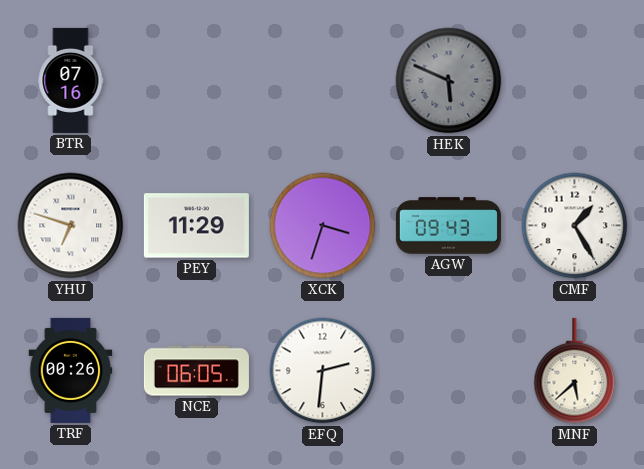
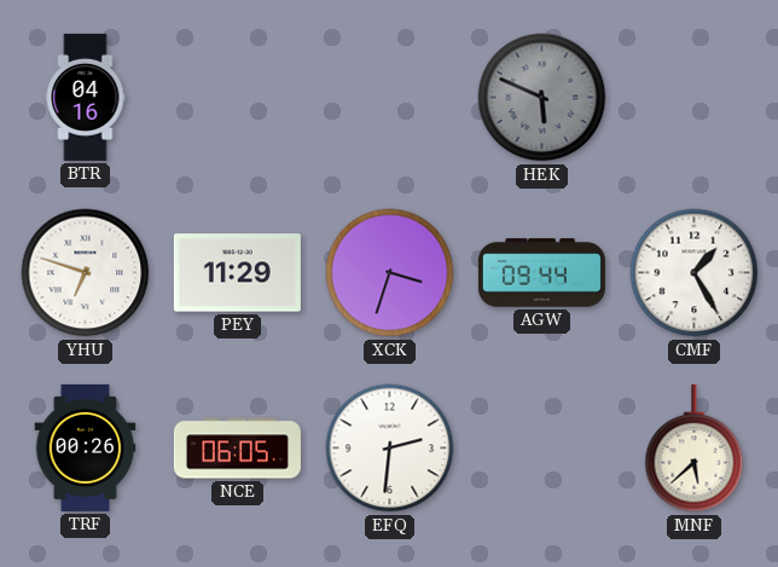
BTR: 07:16 -> 04:16 (86, 97)
AGW: 09:43 -> 09:44 (541, 273)
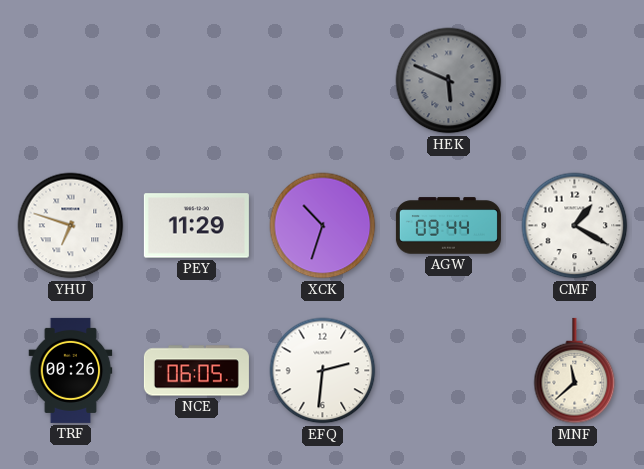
BTR: 04:16 -> none (86, 97)
XCK: 3:33 -> 10:33 (323, 226)
CMF: 1:25 -> 1:20 (575, 226)
MNF: 5:38 -> 11:38 (575, 371)
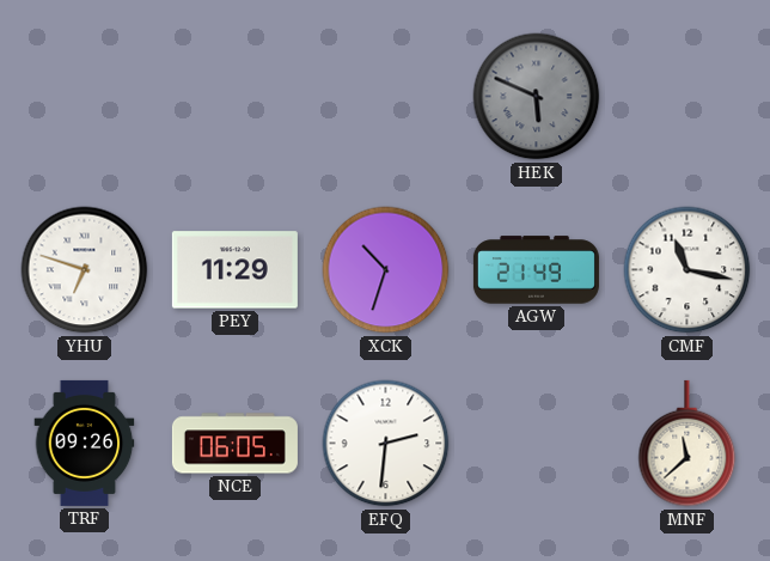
AGW: 09:44 -> 21:49 (536, 270)
CMF: 1:20 -> 11:17 (687, 270)
TRF: 00:26 -> 09:26 (85, 443)
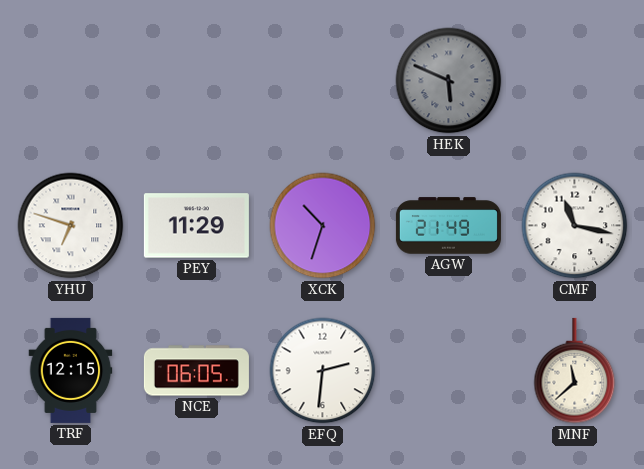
TRF: 09:26 -> 12:15 (71, 370)
